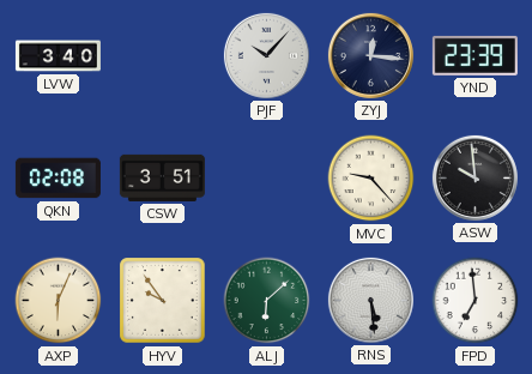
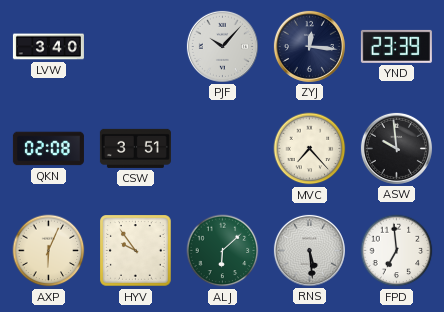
MVC: 9:23 -> 7:23 (310, 149)
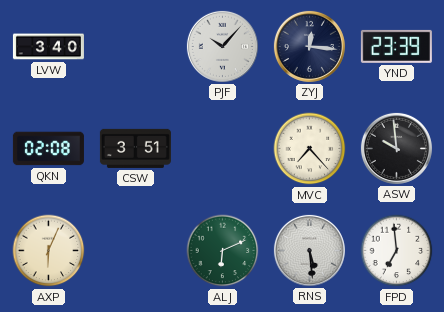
HYV: 9:54 -> none (136, 251)
ALJ: 6:08 -> 6:11 (223, 251)
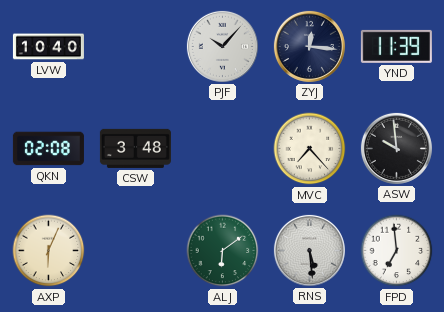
LVW: 3:40 -> 10:40 (48, 47)
YND: 23:39 -> 11:39 (396, 46)
CSW: 3:51 -> 3:48 (135, 148)
ALJ: 6:11 -> 6:09 (223, 251)
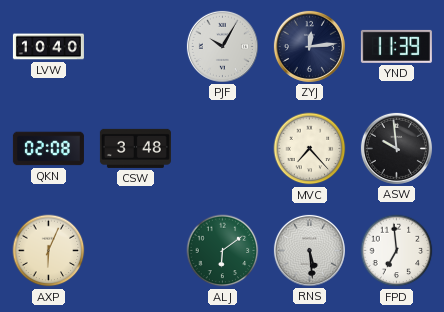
PJF: 10:07 -> 10:05 (222, 46)
ZYJ: 12:16 -> 12:14 (309, 46)
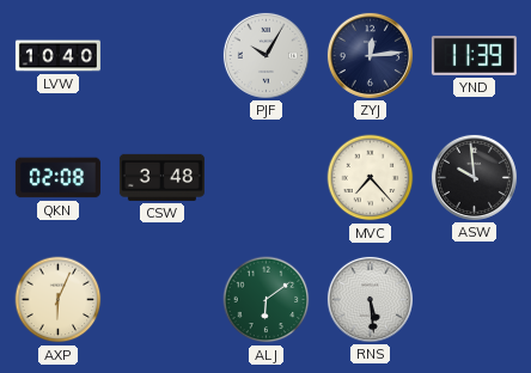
FPD: 6:59 -> none (397, 251)
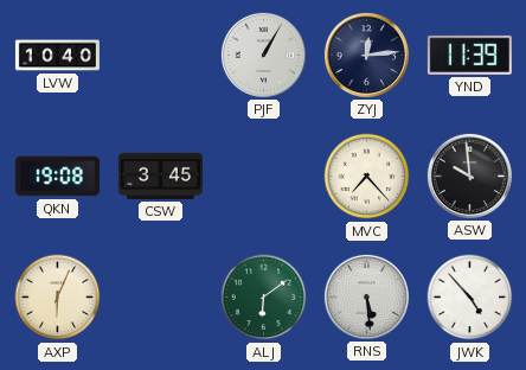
PJF: 10:05 -> 1:05 (263, 55)
QKN: 02:08 -> 19:08 (57, 177)
CSW: 3:48 -> 3:45 (160, 176)
JWK: none -> 4:53 (470, 298)
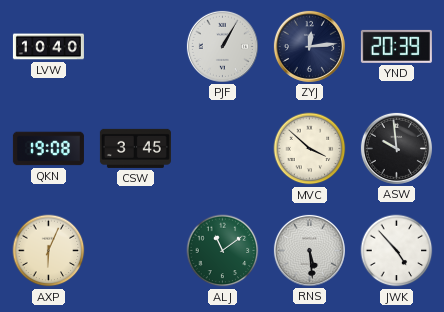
YND: 11:39 -> 20:39 (396, 46)
MVC: 7:23 -> 3:52 (310, 149)
ALJ: 6:09 -> 11:09 (223, 251)
